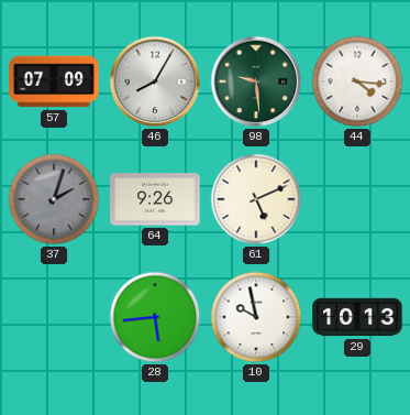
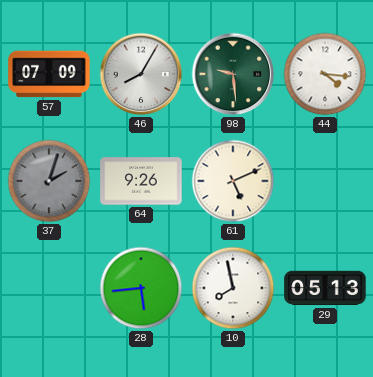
10: 9:58 -> 7:58 (233, 288)
29: 10:13 -> 05:13 (325, 288)
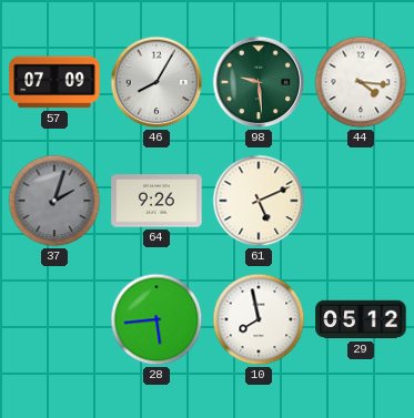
29: 05:13 -> 05:12 (361, 319)
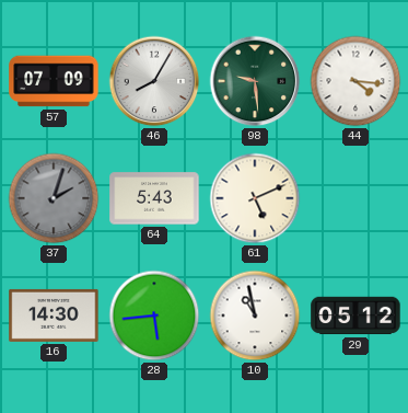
64: 9:26 -> 5:43 (154, 198)
16: none -> 14:30 (54, 316)
10: 7:58 -> 10:58 (255, 316)
